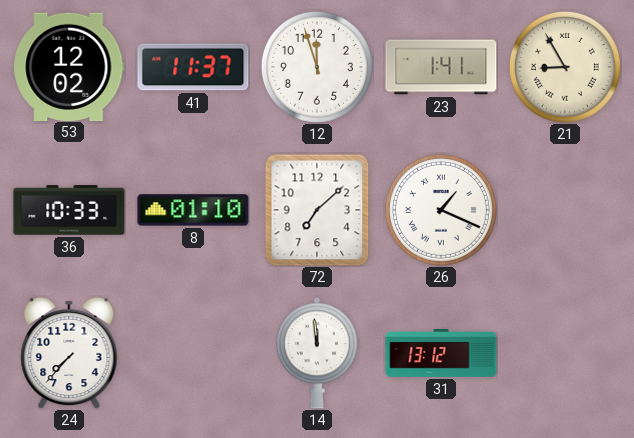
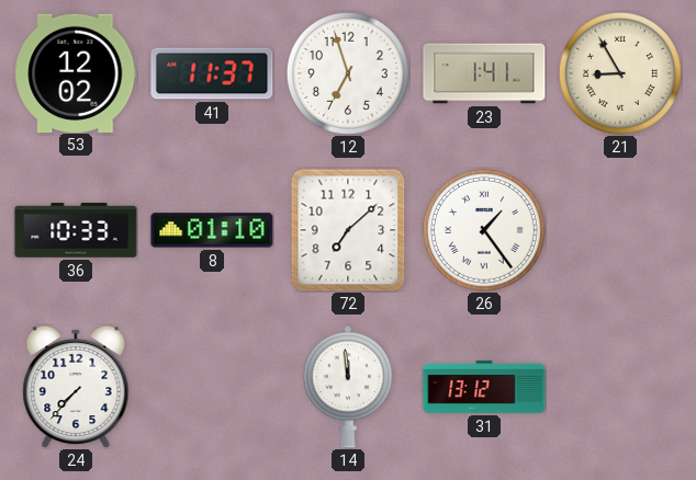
12: 11:57 -> 6:57 (348, 73)
26: 1:19 -> 1:24 (484, 230)
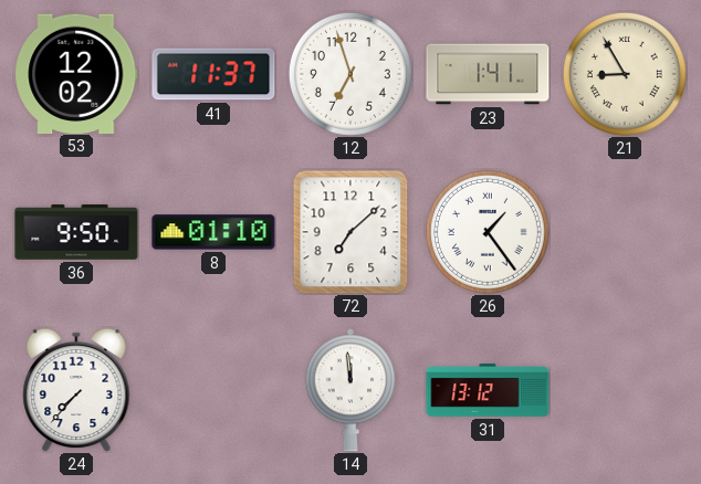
36: 10:33 -> 9:50 (76, 232)
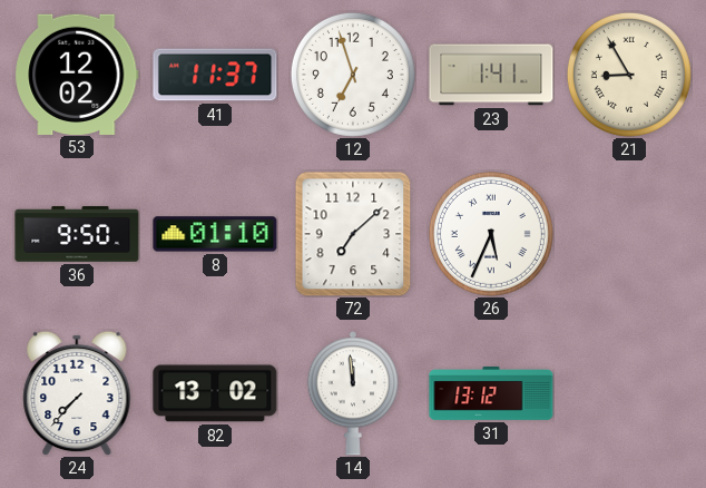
26: 1:24 -> 5:34 (491, 234)
82: none -> 13:02 (215, 393)
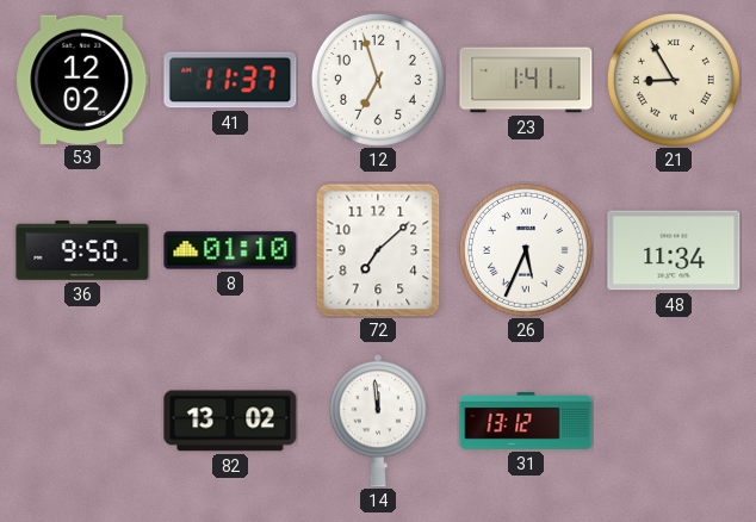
48: none -> 11:34 (674, 250)
24: 7:37 -> none (77, 393)
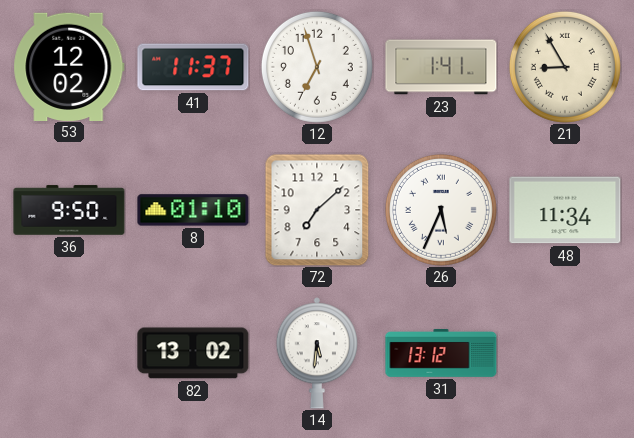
14: 11:59 -> 5:31 (316, 353)
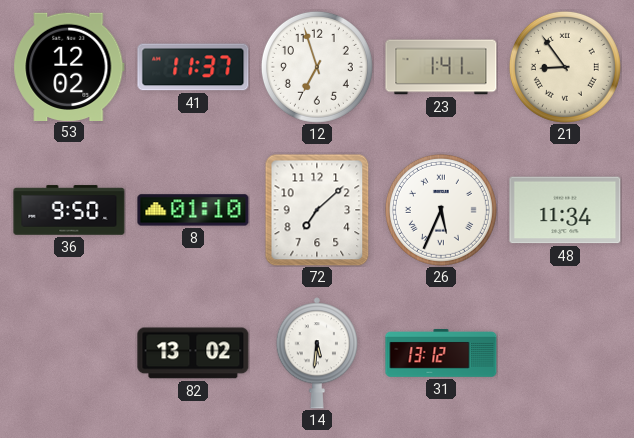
21: 8:55 -> 8:54 (565, 67)
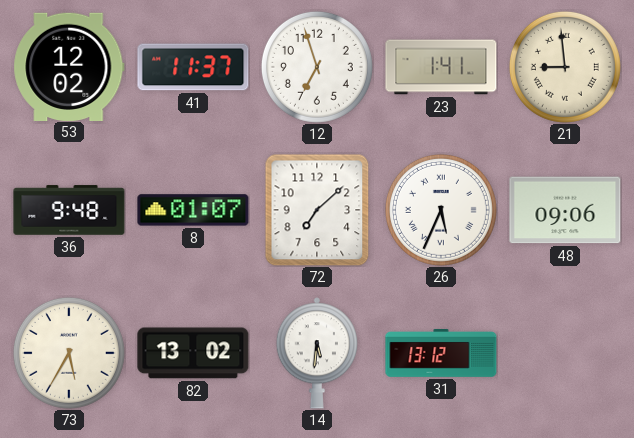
21: 8:54 -> 8:59 (565, 67)
36: 9:50 -> 9:48 (69, 210)
8: 01:10 -> 01:07 (193, 210)
48: 11:34 -> 09:06 (565, 210)
73: none -> 5:35 (69, 353)
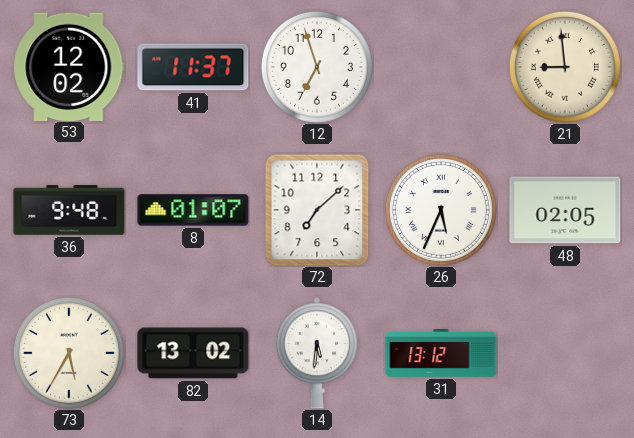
23: 1:41 -> none (441, 67)
48: 09:06 -> 02:05 (565, 210)
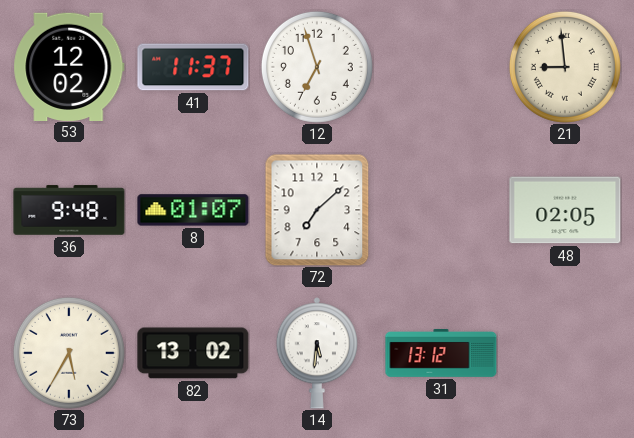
26: 5:34 -> none (441, 210)
